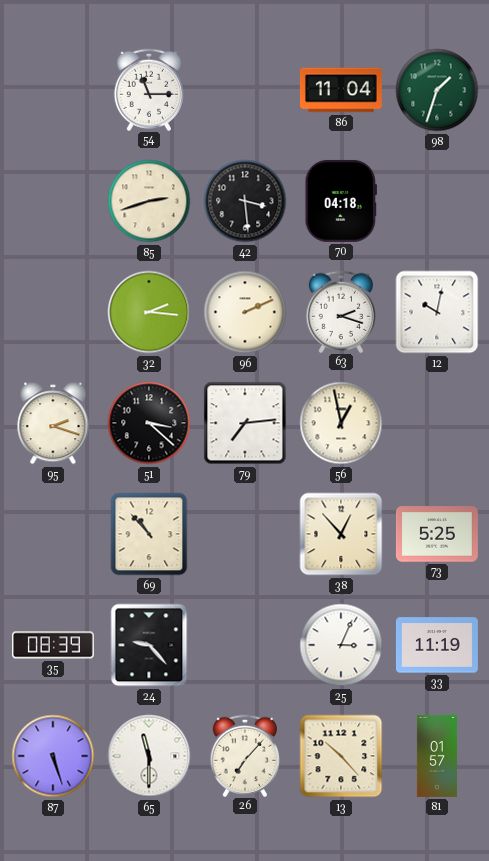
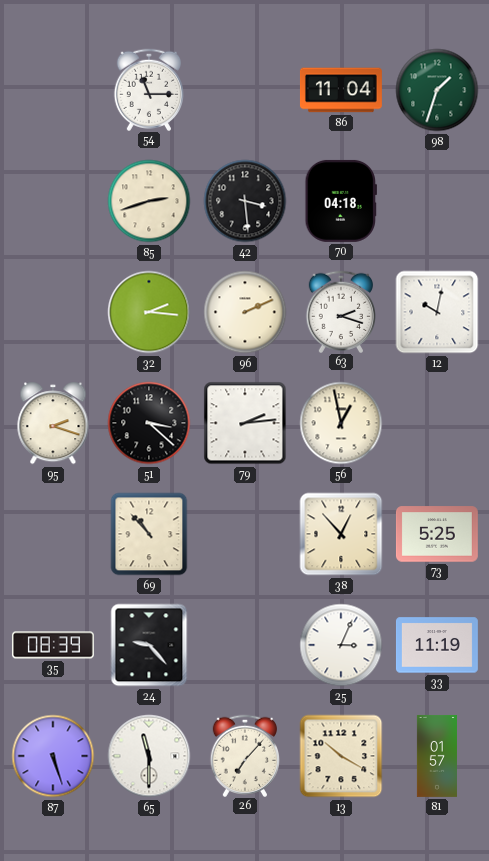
79: 7:14 -> 2:14 (245, 423)
13: 10:23 -> 10:20 (341, 756)
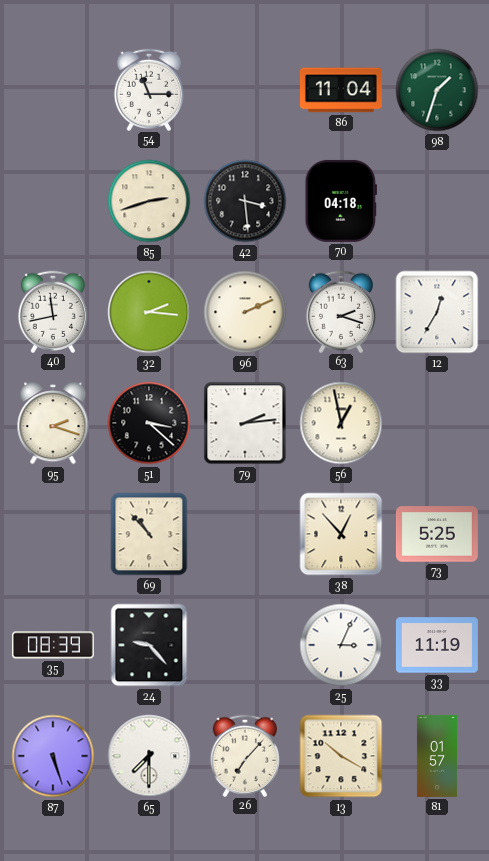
40: none -> 11:43 (52, 311)
12: 10:02 -> 12:35 (437, 312)
65: 11:30 -> 7:30 (149, 756)
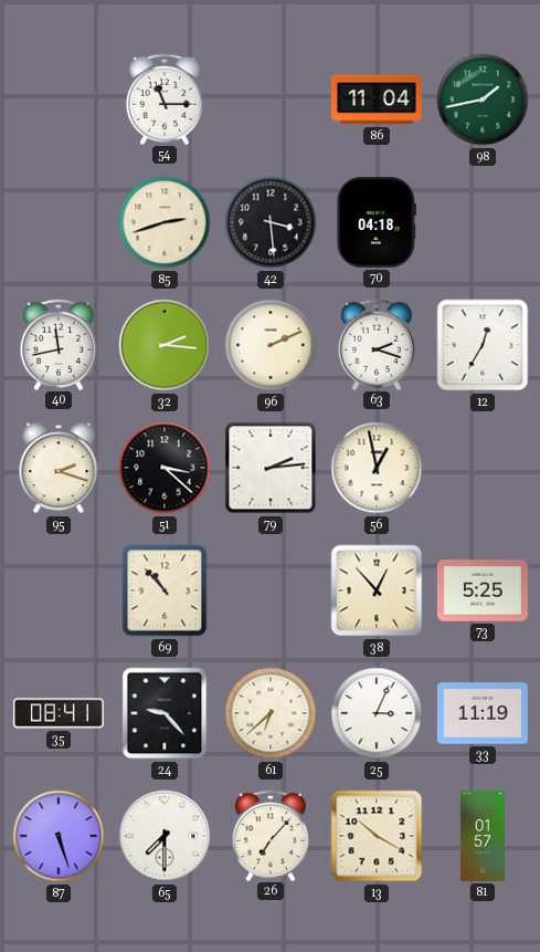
98: 1:33 -> 1:43 (483, 100)
35: 08:39 -> 08:41 (59, 713)
61: none -> 6:38 (271, 713)
